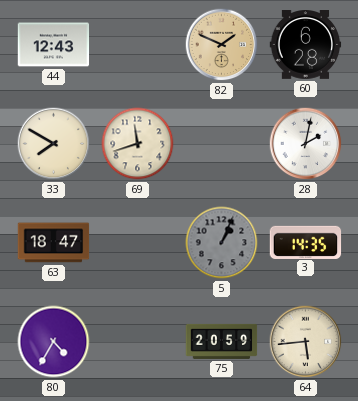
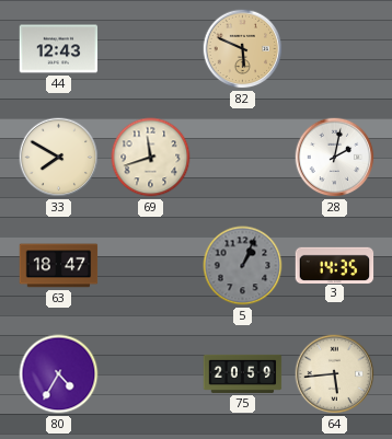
82: 1:49 -> 5:49 (243, 49)
60: 6:28 -> none (306, 45)
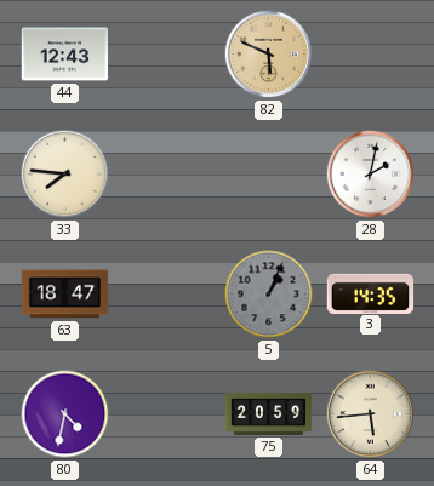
33: 7:50 -> 7:46 (65, 175)
69: 11:42 -> none (151, 158)
80: 4:35 -> 4:32 (65, 414)
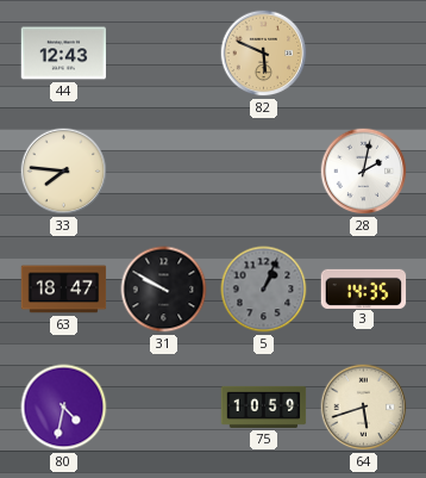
31: none -> 9:50 (164, 290)
75: 20:59 -> 10:59 (264, 406)
64: 5:44 -> 5:42 (364, 408)
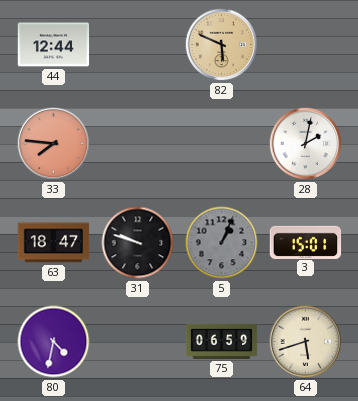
44: 12:43 -> 12:44 (54, 45)
33 dial: cream -> salmon (54, 144)
31: 9:50 -> 9:48 (138, 243)
3: 14:35 -> 15:01 (306, 242)
75: 10:59 -> 06:59 (222, 341)
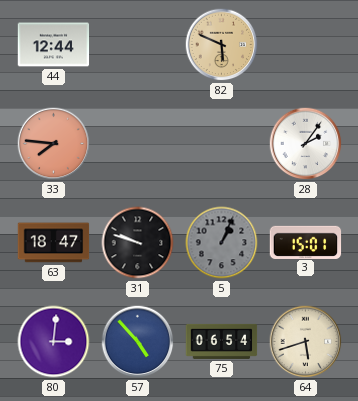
28: 2:02 -> 2:06 (306, 144)
80: 4:32 -> 3:01 (54, 342)
57: none -> 4:53 (138, 342)
75: 06:59 -> 06:54 (222, 341)
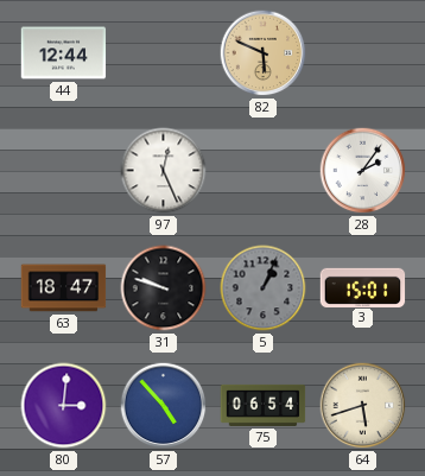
33: 7:46 -> none (54, 144)
97: none -> 12:26 (164, 171)
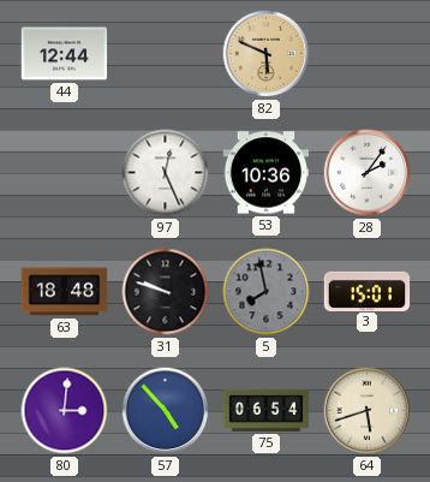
53: none -> 10:36 (267, 173)
63: 18:47 -> 18:48 (65, 292)
5: 1:04 -> 7:58 (267, 292)
